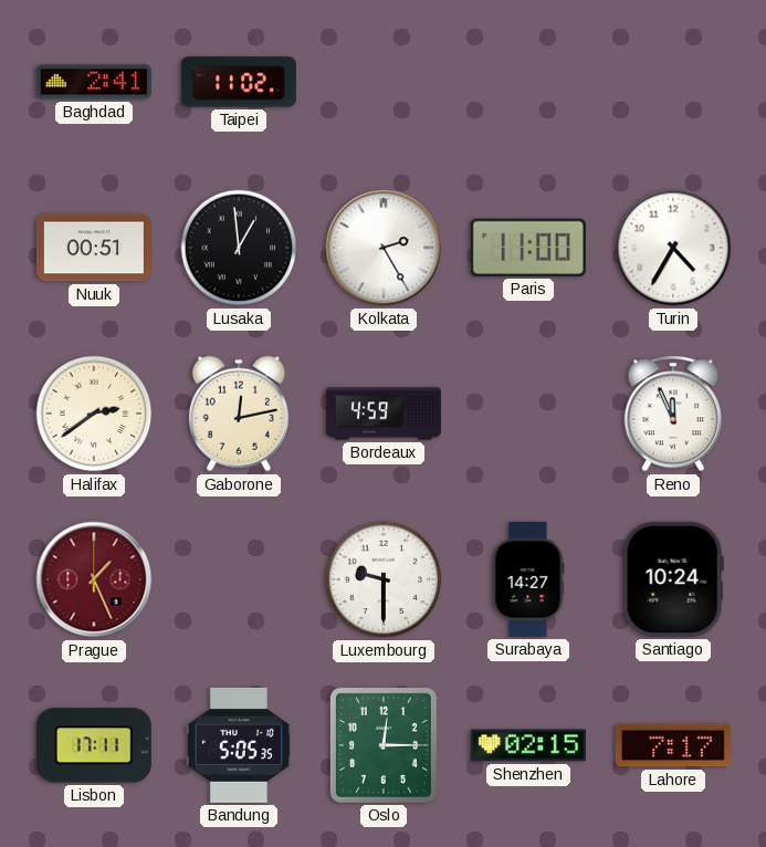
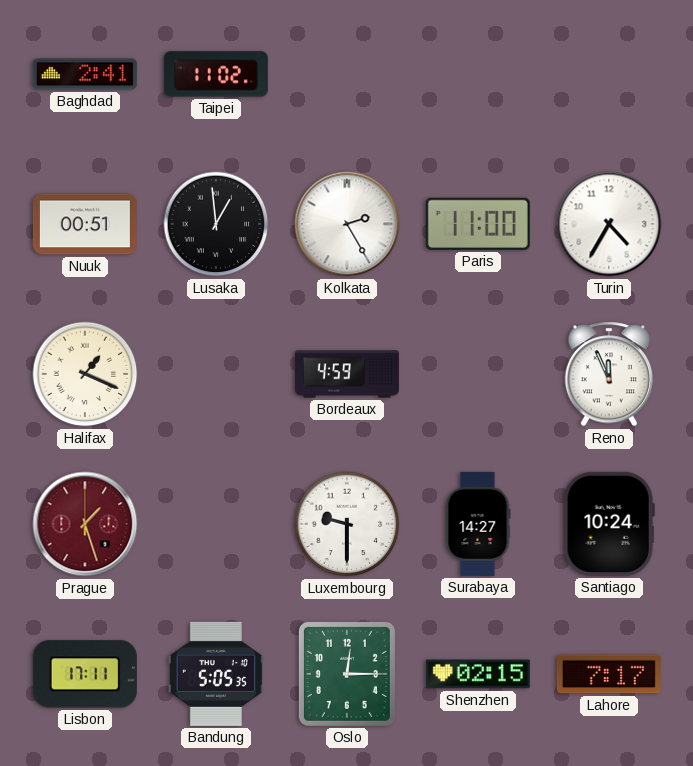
Halifax: 2:39 -> 1:19 (85, 374)
Gaborone: 12:13 -> none (239, 414)
Prague: 1:26 -> 1:27 (85, 524)
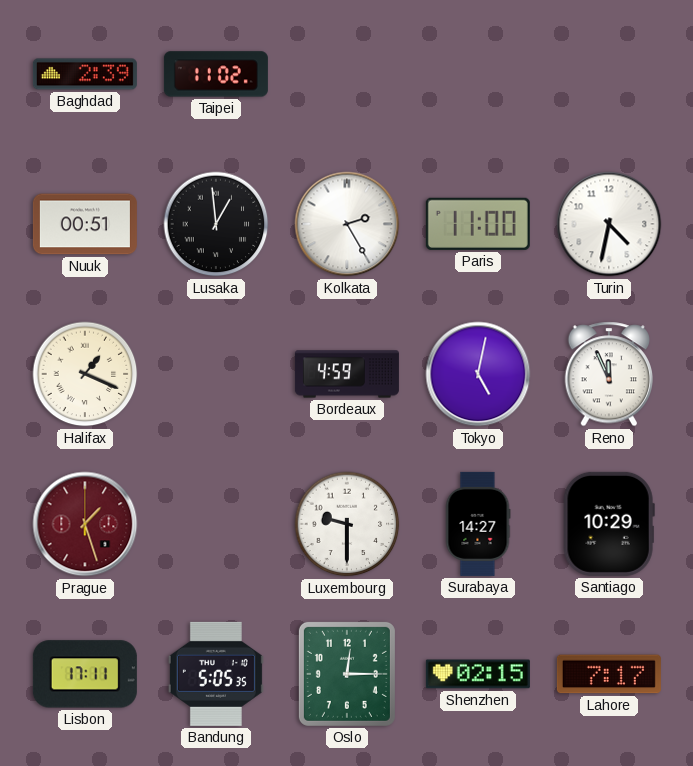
Baghdad: 2:41 -> 2:39 (85, 74)
Turin: 4:35 -> 4:32 (609, 224)
Tokyo: none -> 5:02 (478, 374)
Santiago: 10:24 -> 10:29 (609, 524)
